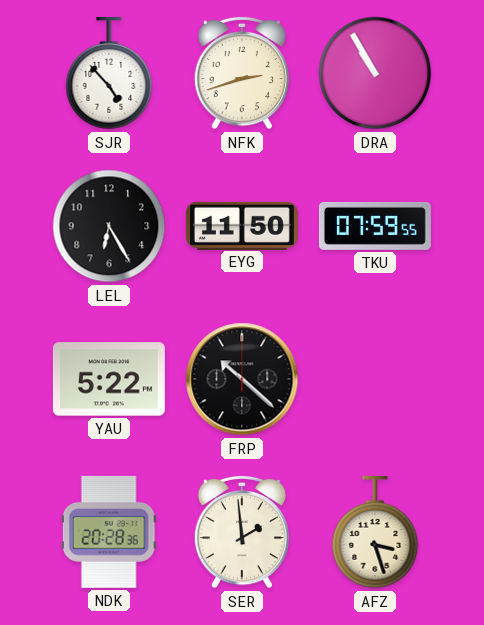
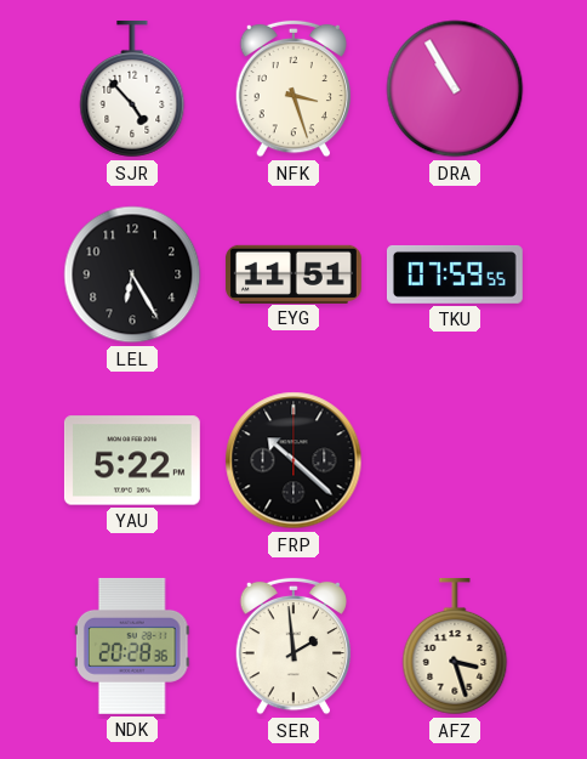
NFK: 2:42 -> 3:27 (293, 89)
EYG: 11:50 -> 11:51 (293, 273)
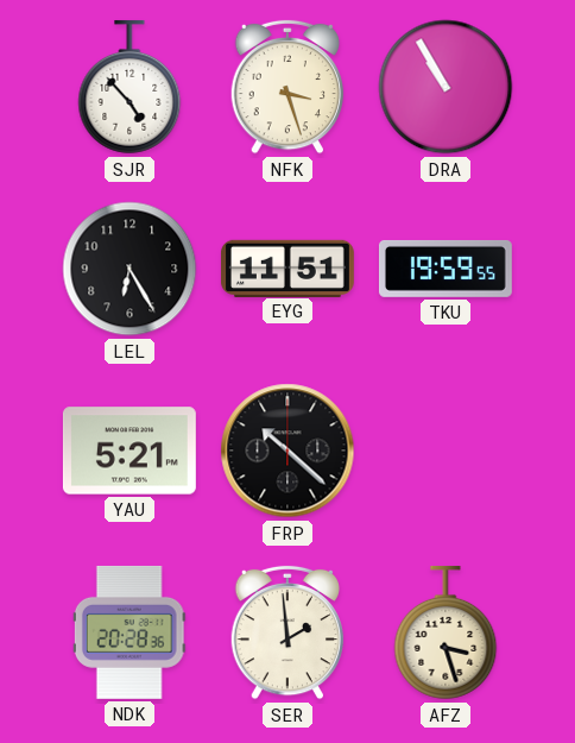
TKU: 07:59 -> 19:59 (446, 269)
YAU: 5:22 -> 5:21 (129, 451)
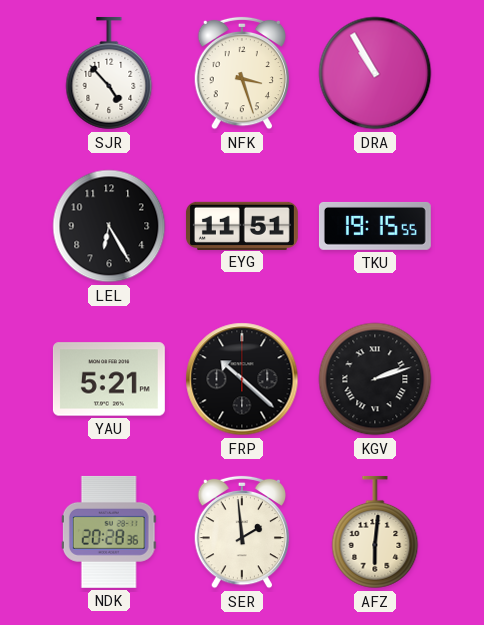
TKU: 19:59 -> 19:15 (375, 226)
KGV: none -> 2:12 (375, 379)
AFZ: 3:27 -> 6:01 (375, 532)
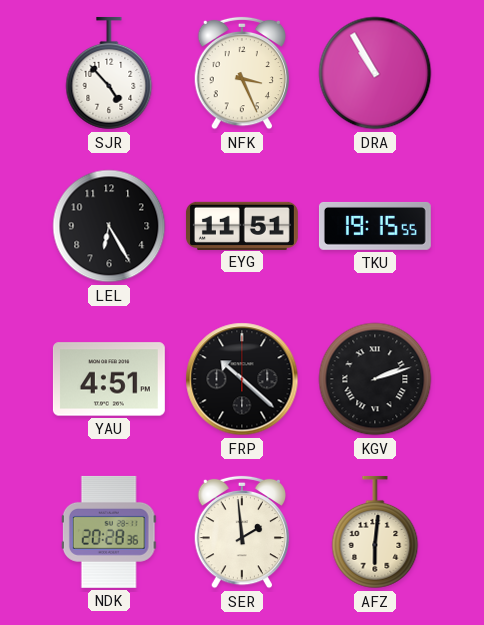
NFK: 3:27 -> 3:26 (242, 73)
YAU: 5:21 -> 4:51 (109, 379)
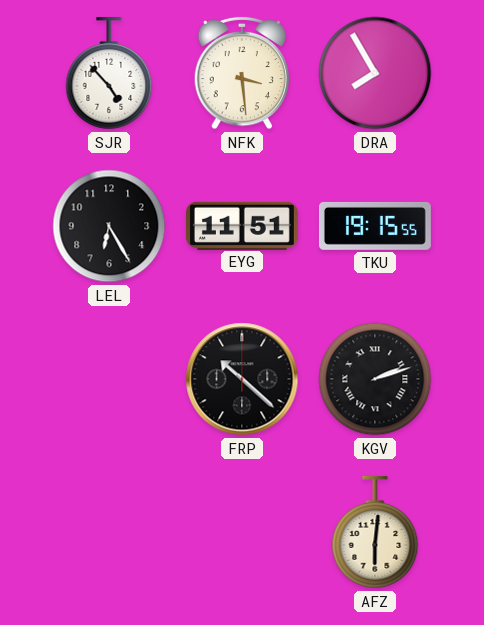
NFK: 3:26 -> 3:29 (242, 73)
DRA: 10:55 -> 7:55 (375, 73)
YAU: 4:51 -> none (109, 379)
NDK: 20:28 -> none (109, 532)
SER: 1:59 -> none (242, 532)
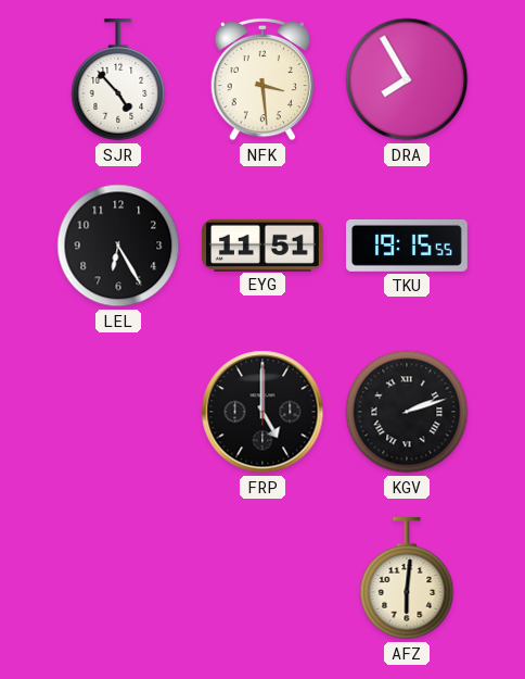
FRP: 10:22 -> 5:00 (262, 412)
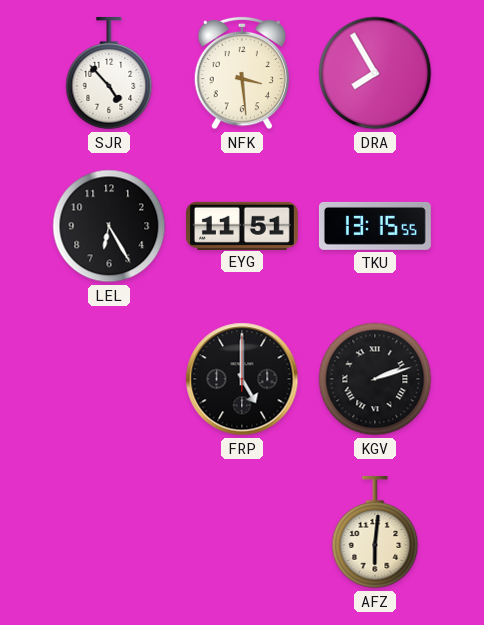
TKU: 19:15 -> 13:15 (375, 226)
